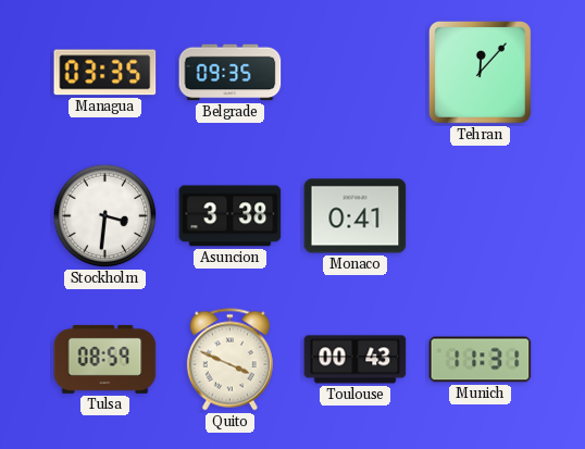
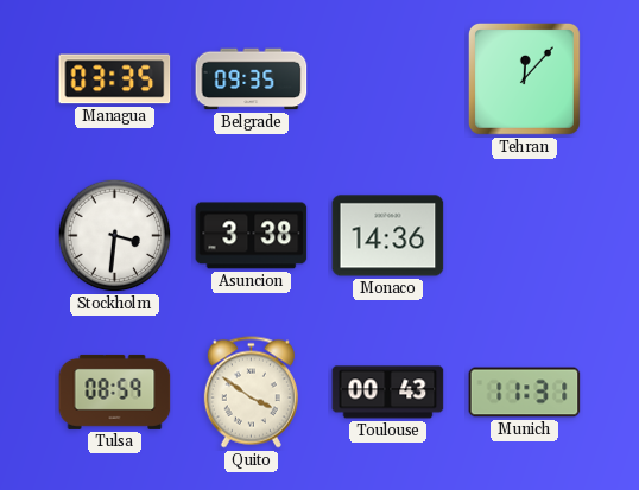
Monaco: 0:41 -> 14:36 (388, 236)
Quito: 3:49 -> 3:51 (251, 393)
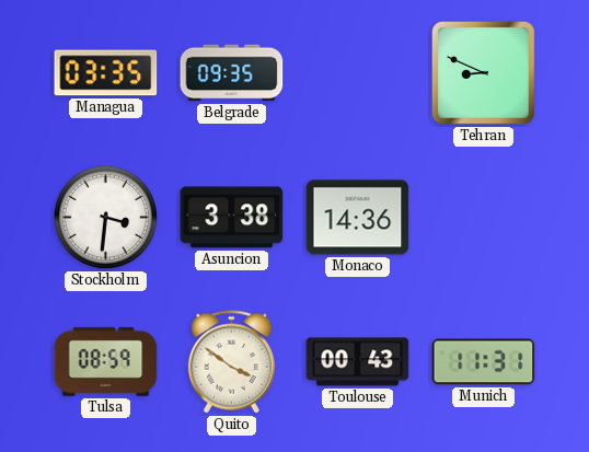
Tehran: 12:07 -> 8:49 (483, 72)
